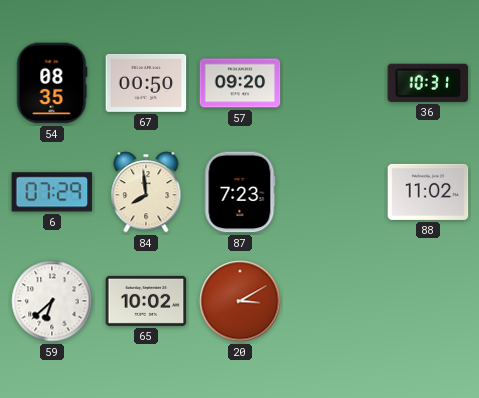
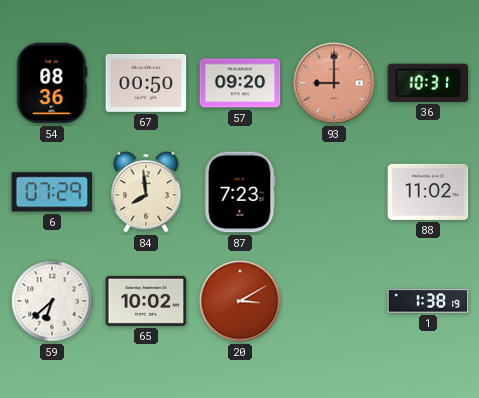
54: 08:35 -> 08:36 (52, 83)
93: none -> 9:00 (334, 83)
1: none -> 1:38 (428, 301)
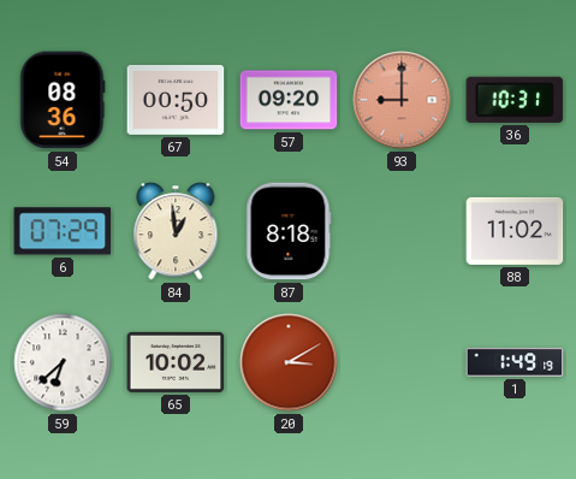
84: 7:59 -> 12:59 (176, 231)
87: 7:23 -> 8:18 (289, 231)
1: 1:38 -> 1:49 (515, 362)
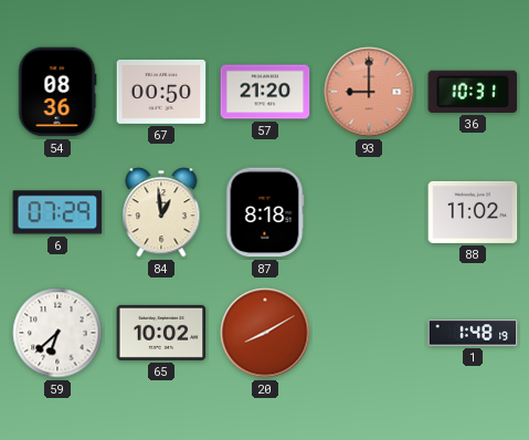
57: 09:20 -> 21:20 (265, 92)
20: 3:10 -> 8:10 (265, 333)
1: 1:49 -> 1:48 (473, 333)
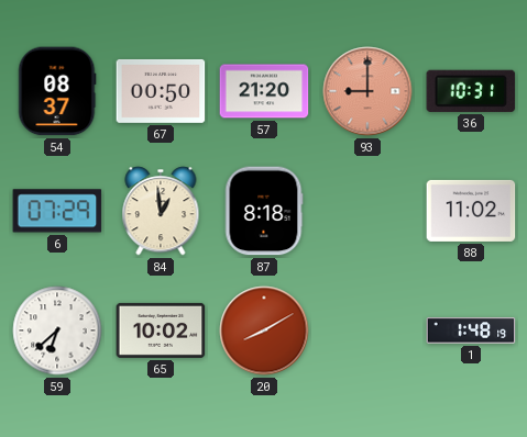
54: 08:36 -> 08:37 (57, 91)
